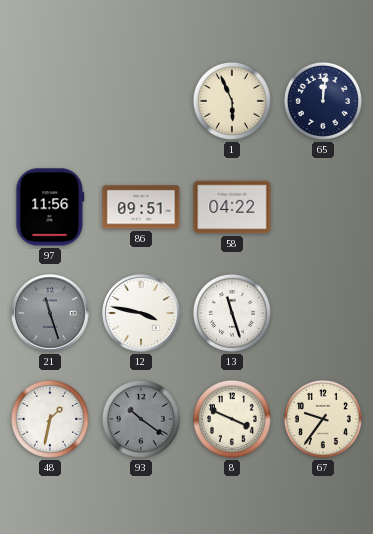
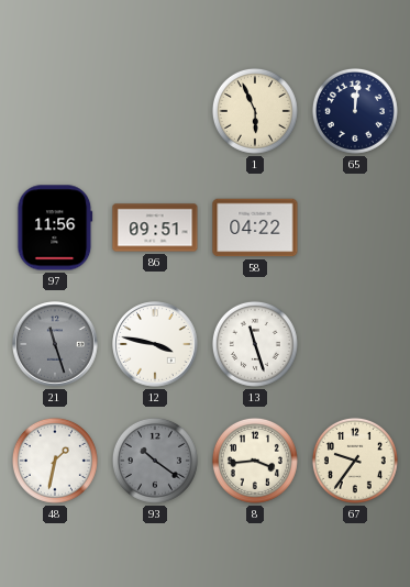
8: 3:49 -> 3:44 (255, 461)
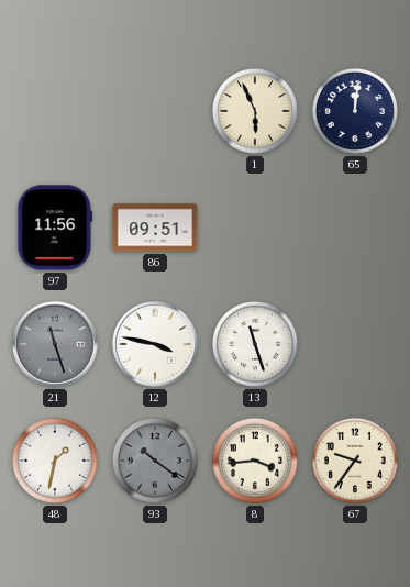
58: 04:22 -> none (255, 228)
